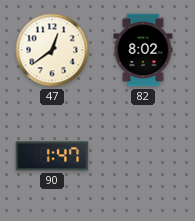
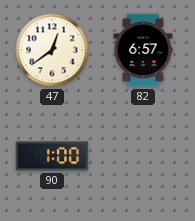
82: 8:02 -> 6:57 (143, 50)
90: 1:47 -> 1:00 (52, 156)
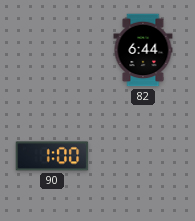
47: 12:39 -> none (52, 50)
82: 6:57 -> 6:44 (143, 50)
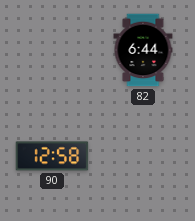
90: 1:00 -> 12:58 (52, 156)
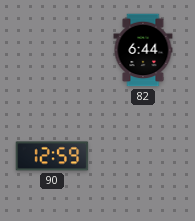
90: 12:58 -> 12:59 (52, 156)
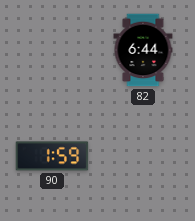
90: 12:59 -> 1:59 (52, 156)
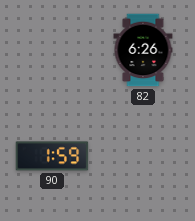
82: 6:44 -> 6:26 (143, 50)
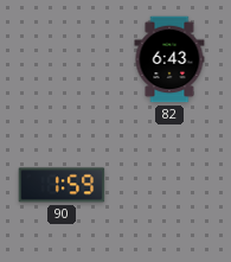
82: 6:26 -> 6:43 (169, 59)
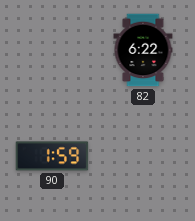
82: 6:43 -> 6:22 (143, 50)
